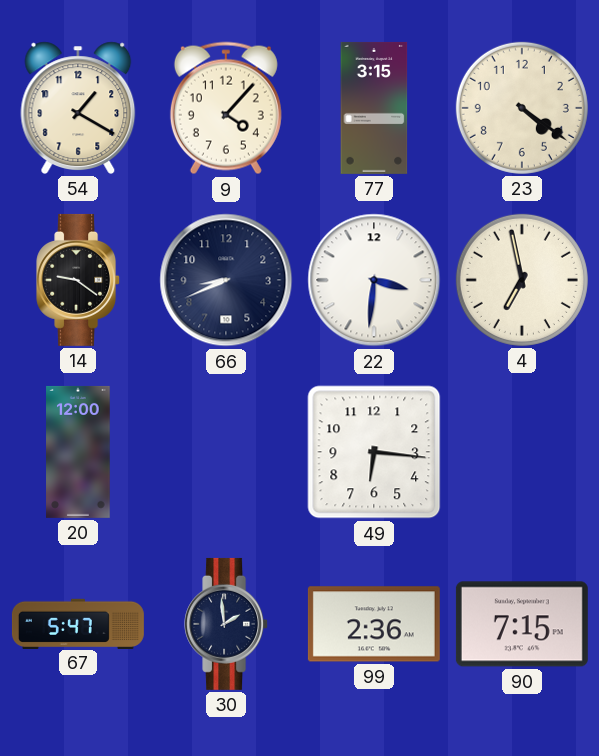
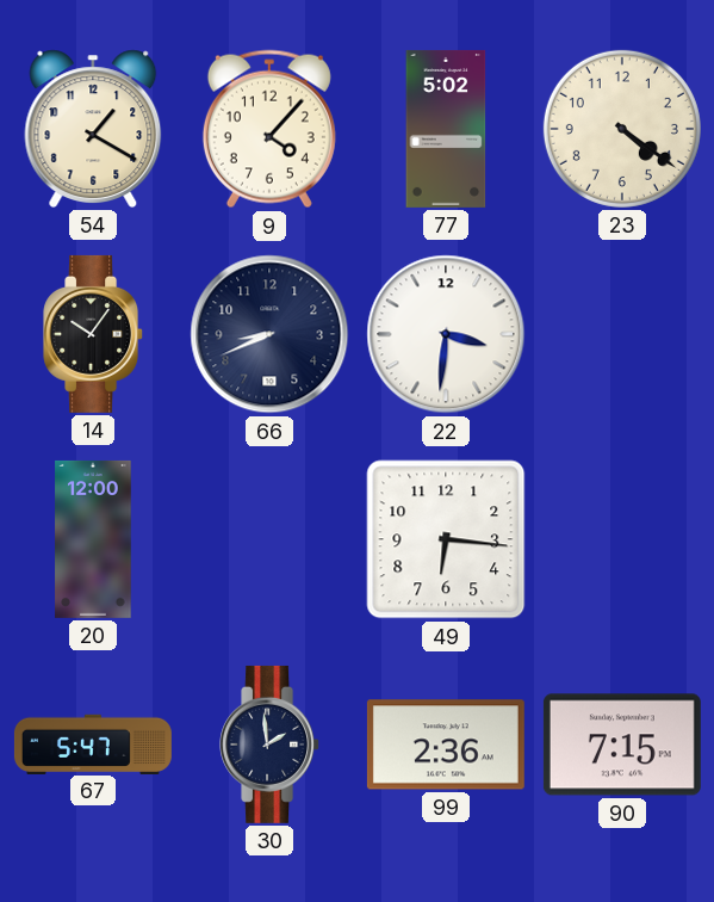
77: 3:15 -> 5:02 (446, 129)
14: 9:21 -> 10:06 (94, 334)
4: 6:58 -> none (522, 280)
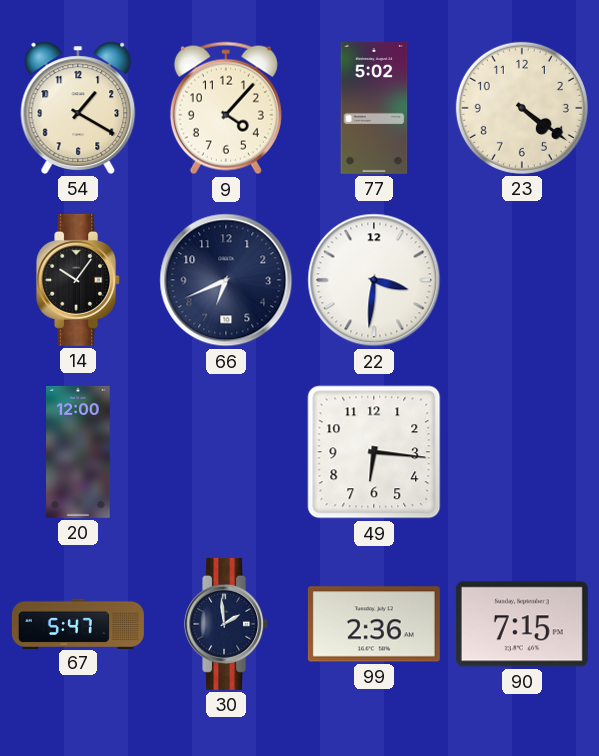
66: 8:41 -> 6:41 (226, 280)
